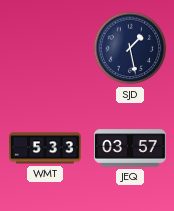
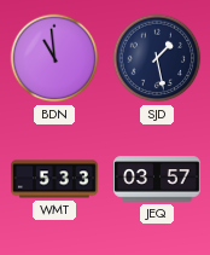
BDN: none -> 10:59 (54, 58)
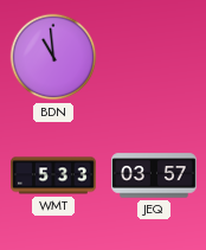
SJD: 1:28 -> none (157, 58)
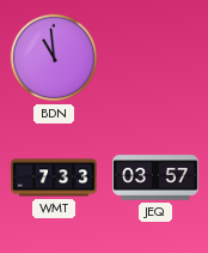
WMT: 5:33 -> 7:33 (55, 177)
